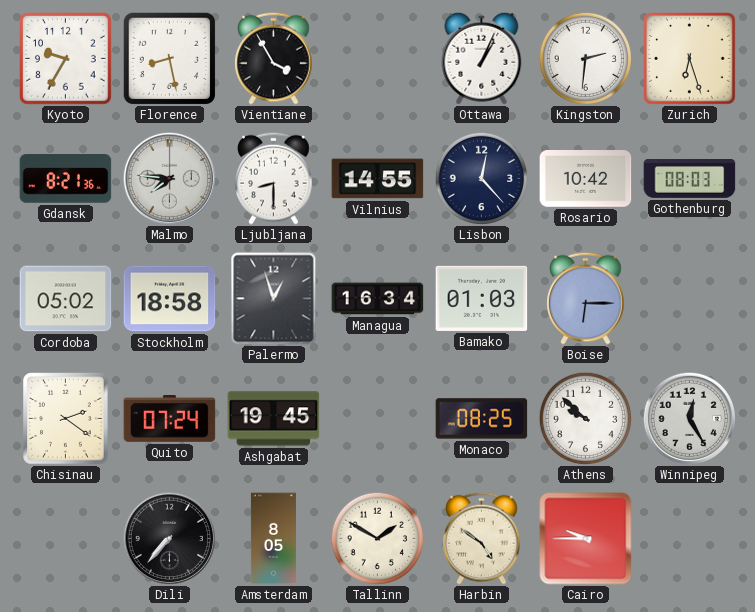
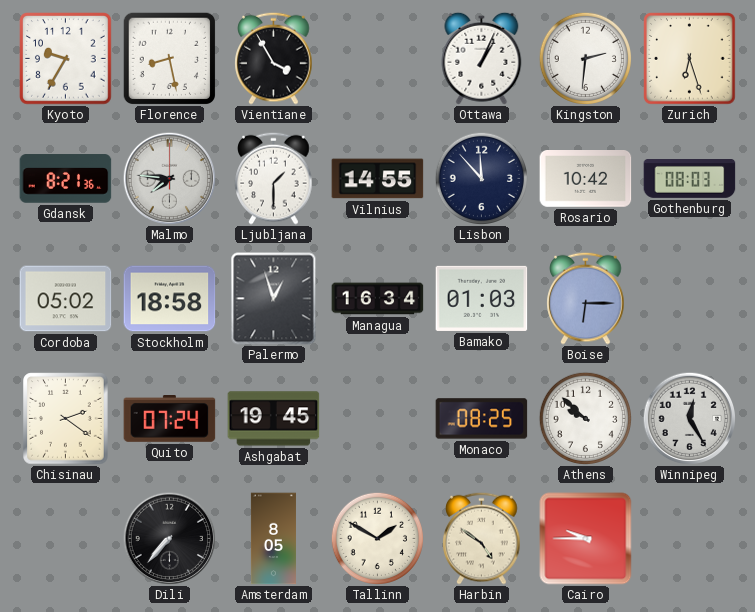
Ljubljana: 8:30 -> 1:30 (274, 178)
Lisbon: 12:23 -> 11:53 (481, 178)
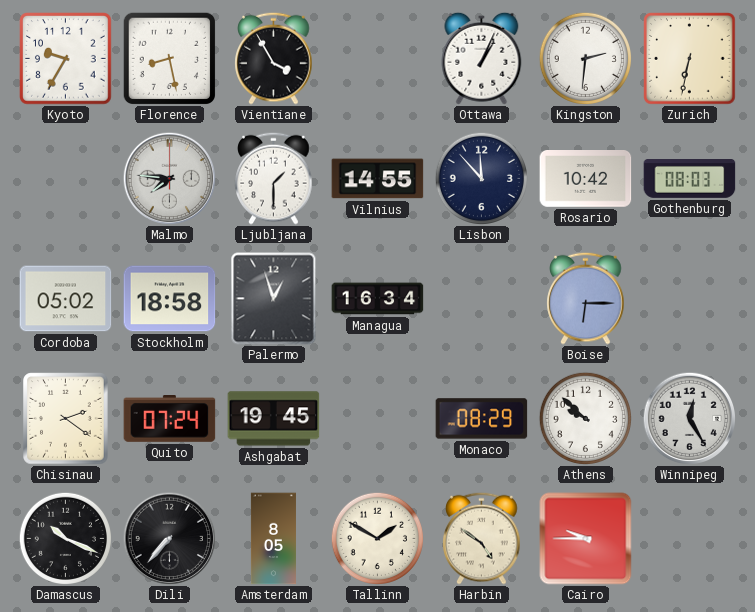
Zurich: 6:27 -> 6:32 (690, 59)
Gdansk: 8:21 -> none (66, 179)
Bamako: 01:03 -> none (482, 298)
Monaco: 08:25 -> 08:29 (482, 419)
Damascus: none -> 10:19 (65, 538)
